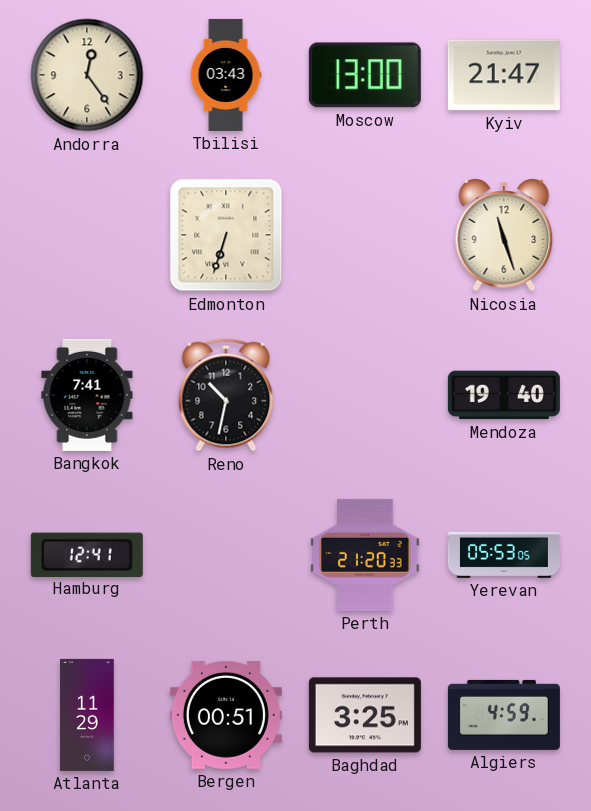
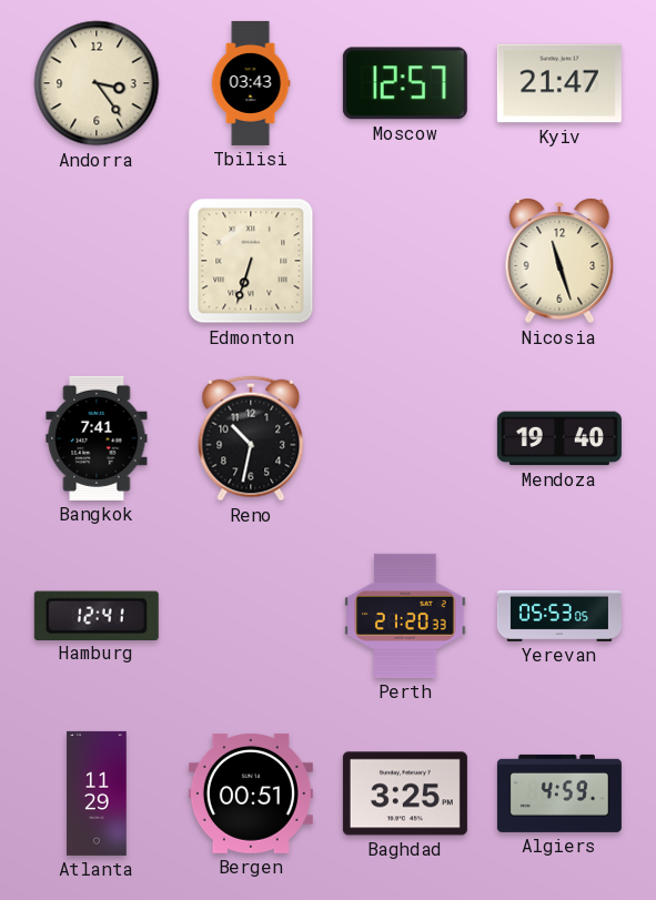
Andorra: 12:24 -> 3:24 (97, 83)
Moscow: 13:00 -> 12:57 (405, 83)
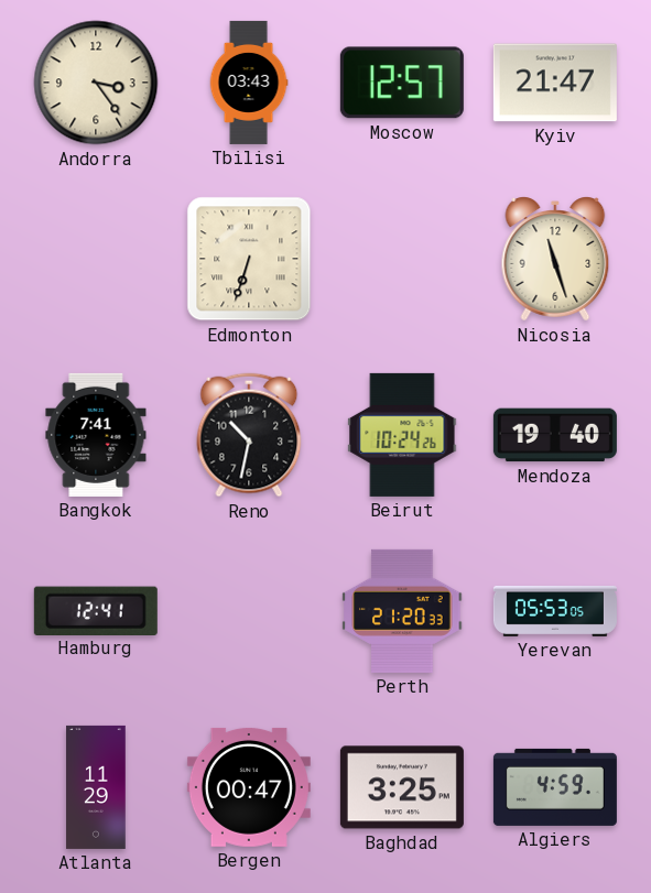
Beirut: none -> 10:24 (402, 435)
Bergen: 00:51 -> 00:47 (249, 787)
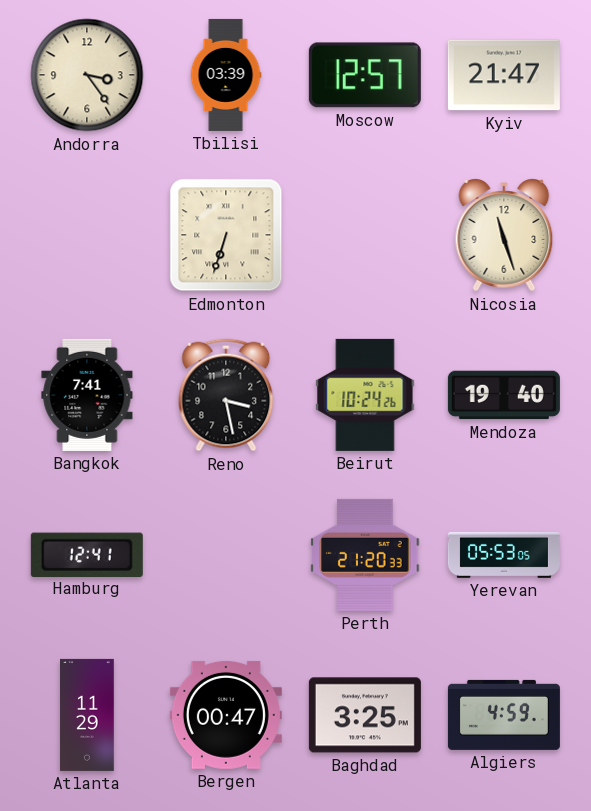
Tbilisi: 03:43 -> 03:39 (226, 75)
Reno: 10:32 -> 3:28 (226, 395)
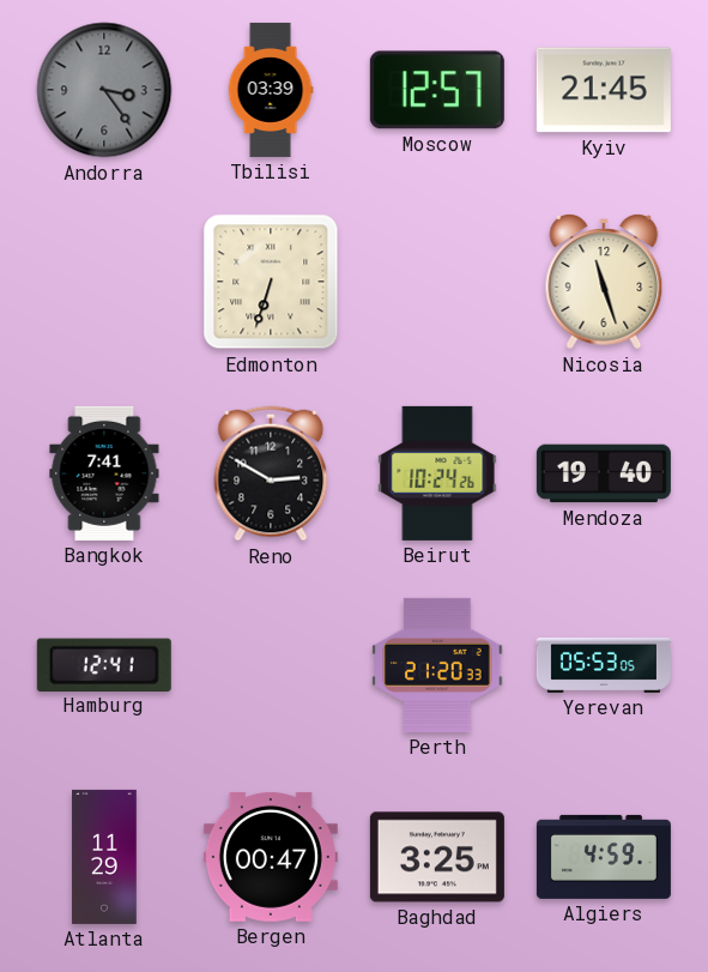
Andorra dial: cream -> grey (104, 90)
Kyiv: 21:47 -> 21:45 (604, 90)
Reno: 3:28 -> 2:50 (271, 473)
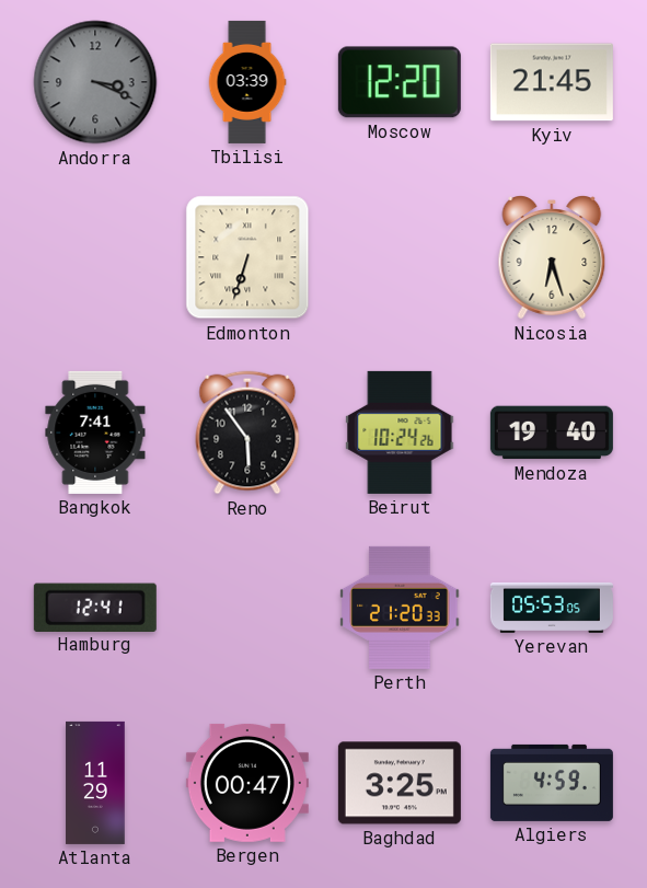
Andorra: 3:24 -> 3:19 (95, 82)
Moscow: 12:57 -> 12:20 (400, 82)
Nicosia: 11:27 -> 6:27 (552, 257)
Reno: 2:50 -> 5:54 (247, 433)
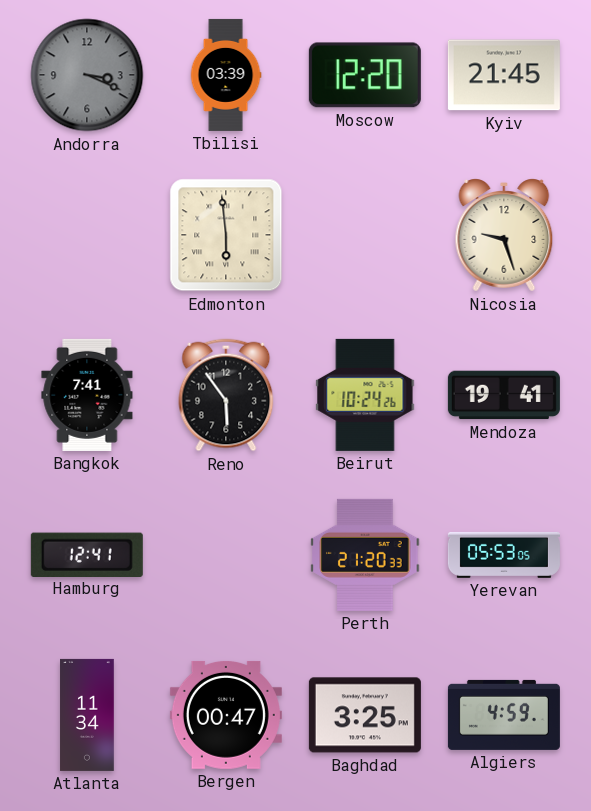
Edmonton: 6:33 -> 5:59 (226, 235)
Nicosia: 6:27 -> 9:27 (504, 235)
Mendoza: 19:40 -> 19:41 (504, 395)
Atlanta: 11:29 -> 11:34 (87, 715)
